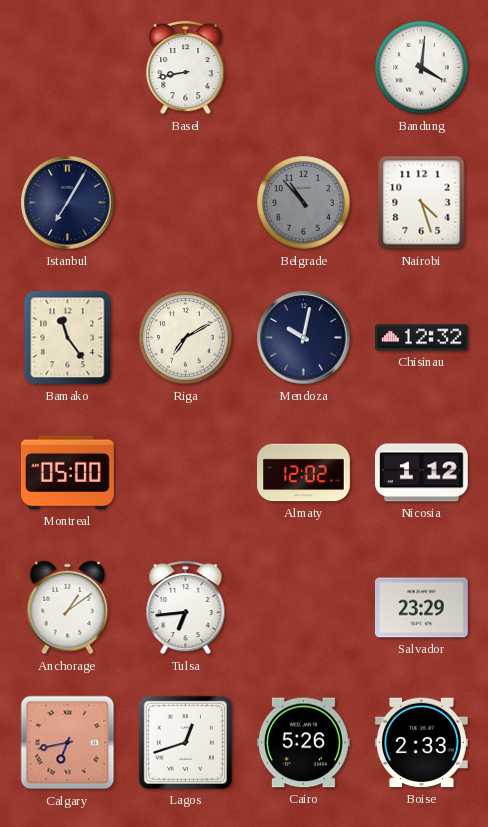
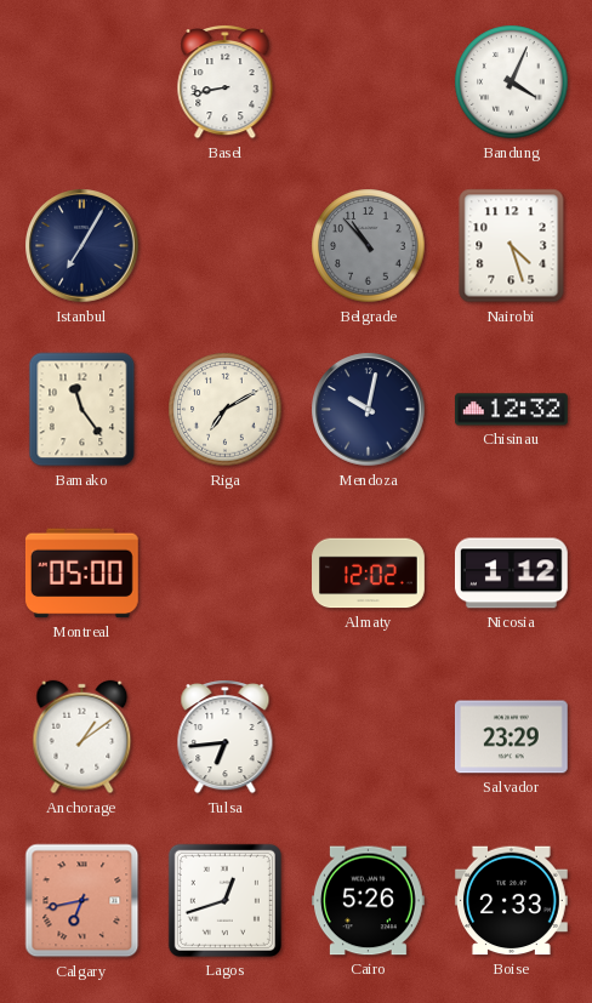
Bandung: 4:01 -> 4:04 (512, 82)
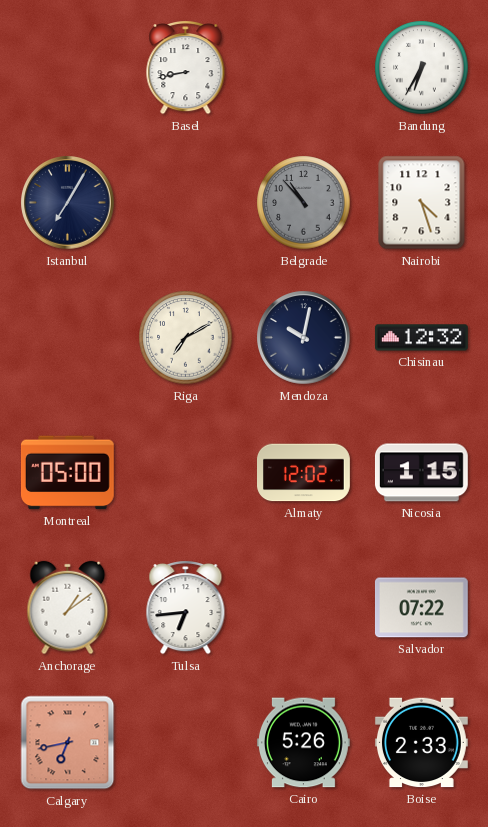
Bandung: 4:04 -> 6:35 (422, 68)
Bamako: 11:24 -> none (82, 410)
Nicosia: 1:12 -> 1:15 (421, 473)
Salvador: 23:29 -> 07:22 (421, 608)
Lagos: 12:42 -> none (224, 900)
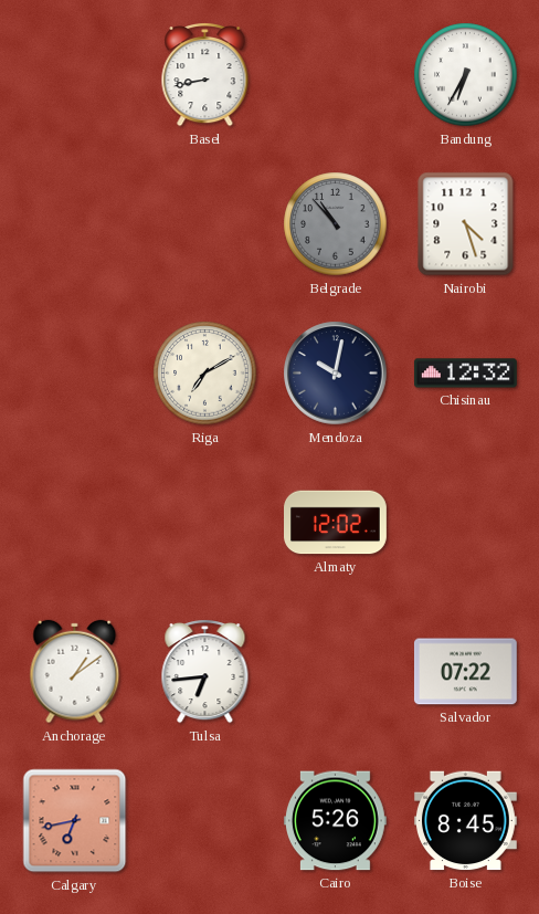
Istanbul: 7:05 -> none (68, 203)
Montreal: 05:00 -> none (67, 473)
Nicosia: 1:15 -> none (421, 473)
Boise: 2:33 -> 8:45 (465, 821)
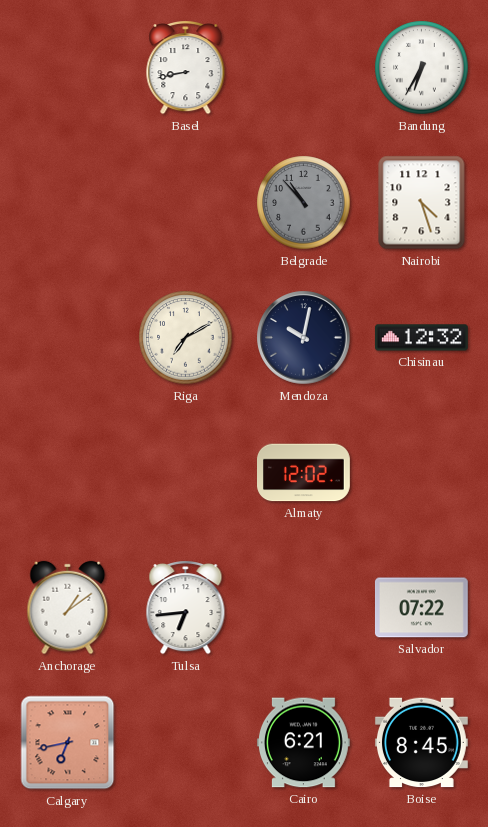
Cairo: 5:26 -> 6:21 (303, 743)
